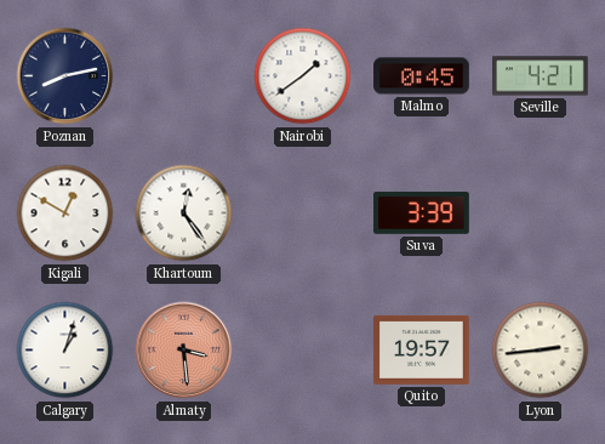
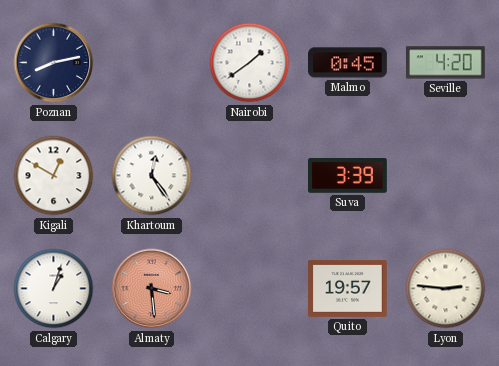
Seville: 4:21 -> 4:20 (446, 63)
Lyon: 2:44 -> 2:46 (446, 289)
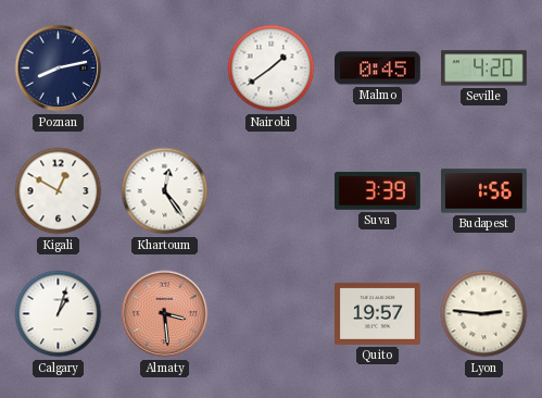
Budapest: none -> 1:56 (484, 191)
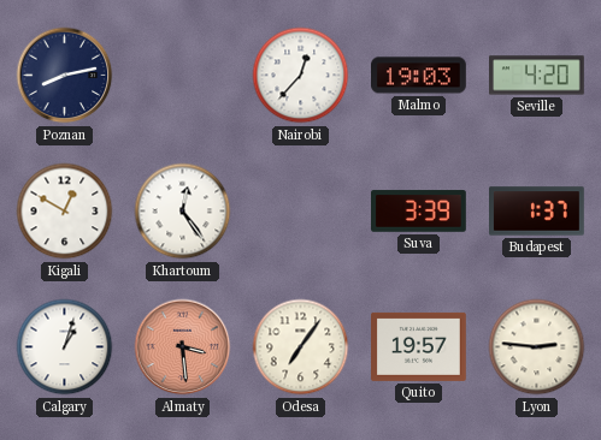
Nairobi: 1:39 -> 12:37 (301, 76)
Malmo: 0:45 -> 19:03 (419, 76)
Budapest: 1:56 -> 1:37 (537, 212)
Odesa: none -> 7:06 (301, 347)
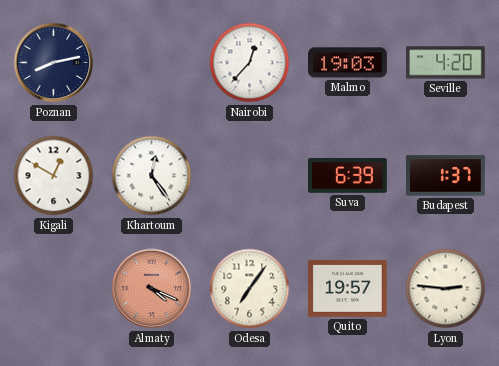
Suva: 3:39 -> 6:39 (348, 176)
Calgary: 1:03 -> none (65, 347)
Almaty: 3:29 -> 4:19 (152, 289)
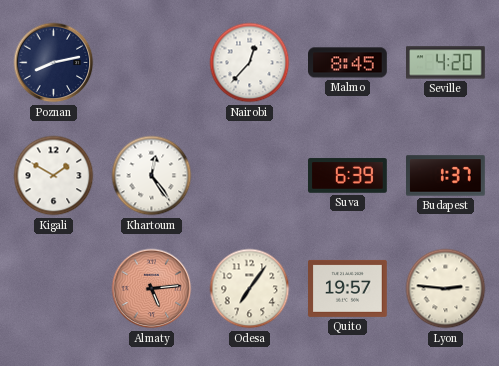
Malmo: 19:03 -> 8:45 (348, 63)
Kigali: 12:50 -> 1:50 (54, 176)
Almaty: 4:19 -> 5:14 (152, 289)
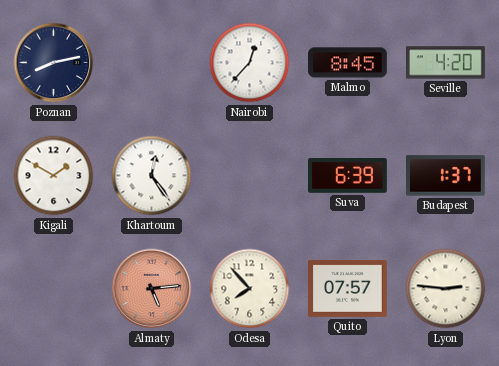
Odesa: 7:06 -> 7:53 (250, 289)
Quito: 19:57 -> 07:57 (348, 288)
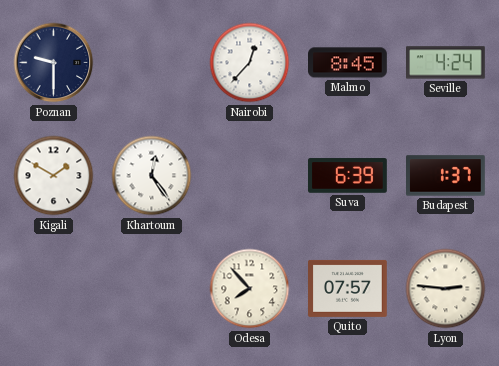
Poznan: 8:13 -> 9:30 (54, 63)
Seville: 4:20 -> 4:24 (446, 63)
Almaty: 5:14 -> none (152, 289)
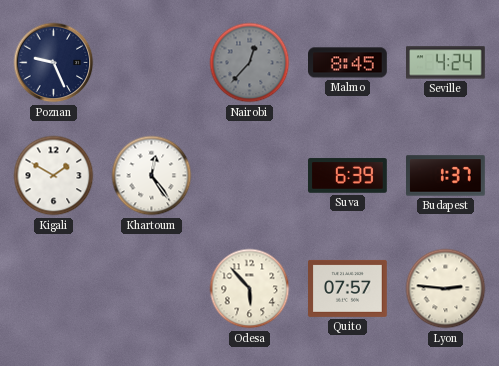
Poznan: 9:30 -> 9:26 (54, 63)
Nairobi dial: white -> grey (250, 63)
Odesa: 7:53 -> 5:53 (250, 289)
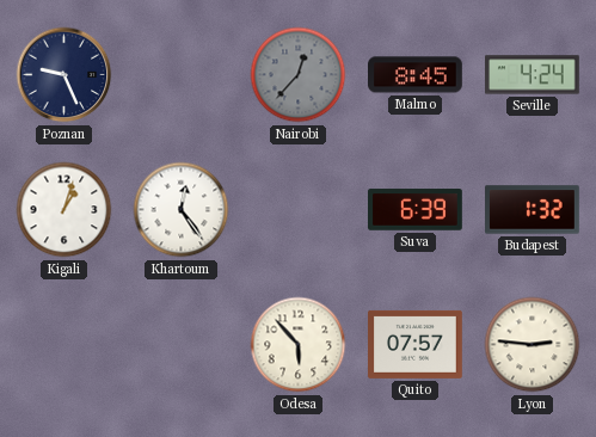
Kigali: 1:50 -> 1:03 (64, 210)
Budapest: 1:37 -> 1:32 (533, 210)
